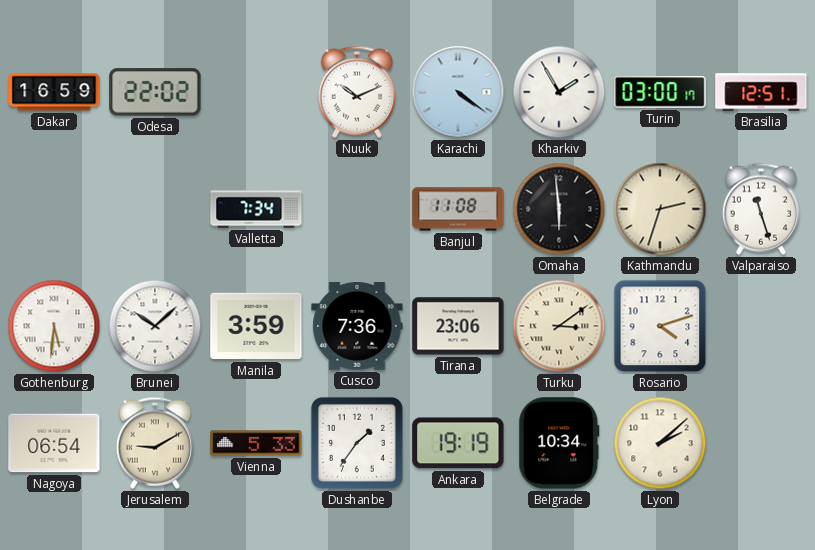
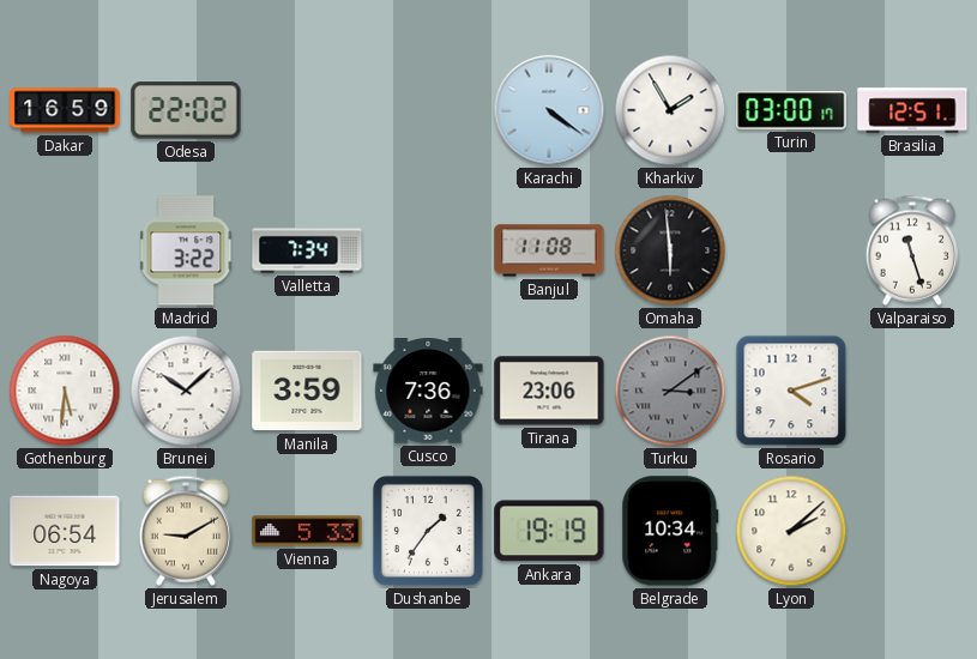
Nuuk: 10:11 -> none (356, 92)
Madrid: none -> 3:22 (186, 250)
Kathmandu: 2:33 -> none (660, 209)
Turku dial: cream -> grey (670, 391)
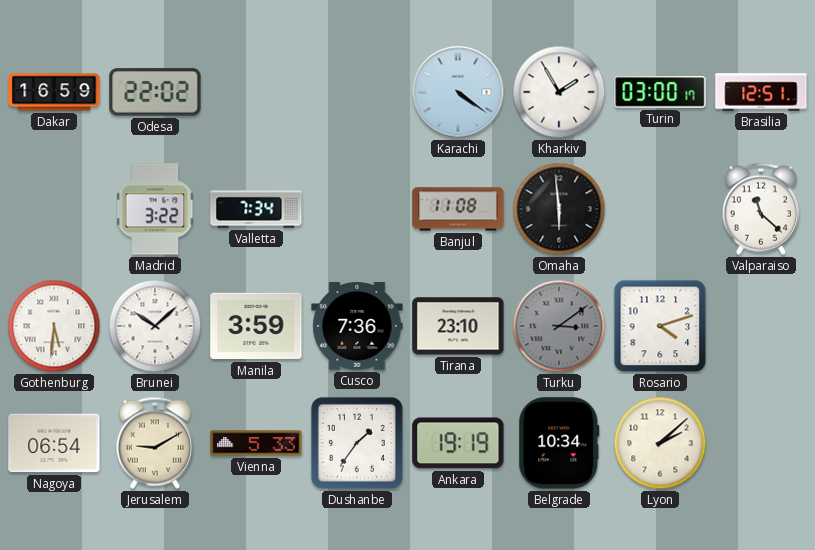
Valparaiso: 11:27 -> 11:22 (760, 209)
Tirana: 23:06 -> 23:10 (458, 326)
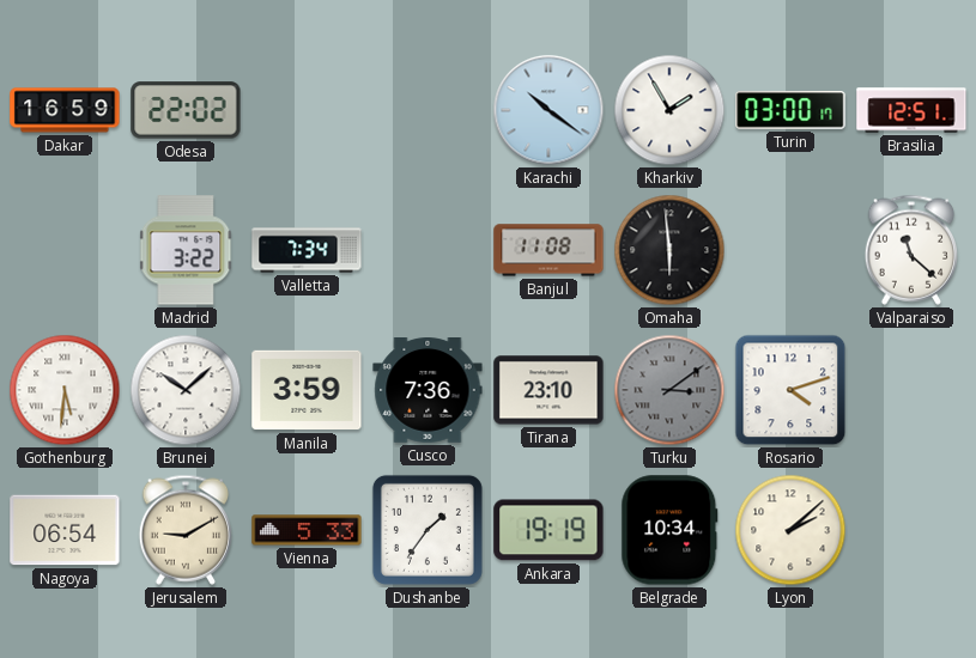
Karachi: 4:21 -> 10:21 (548, 110)
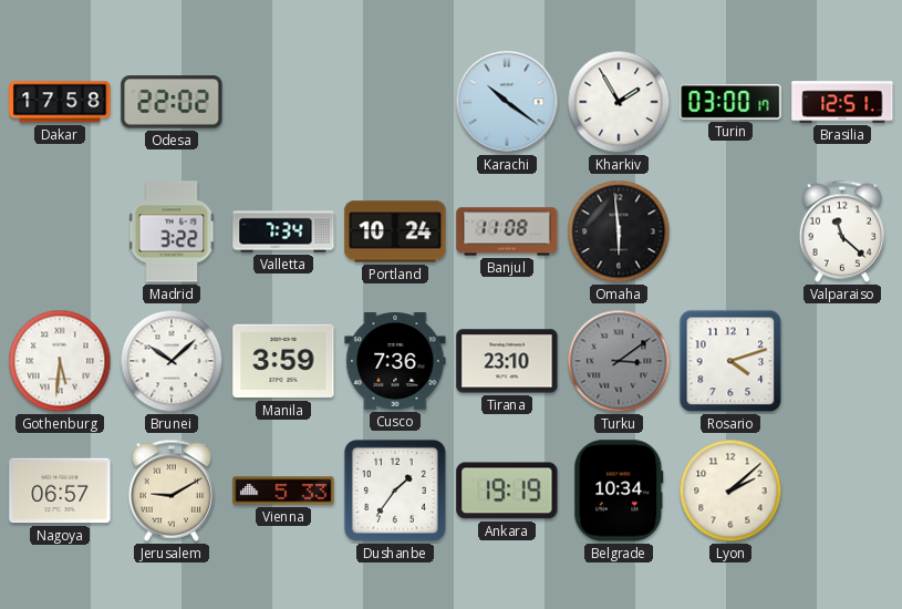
Dakar: 16:59 -> 17:58 (60, 102)
Portland: none -> 10:24 (395, 231)
Nagoya: 06:54 -> 06:57 (60, 491)
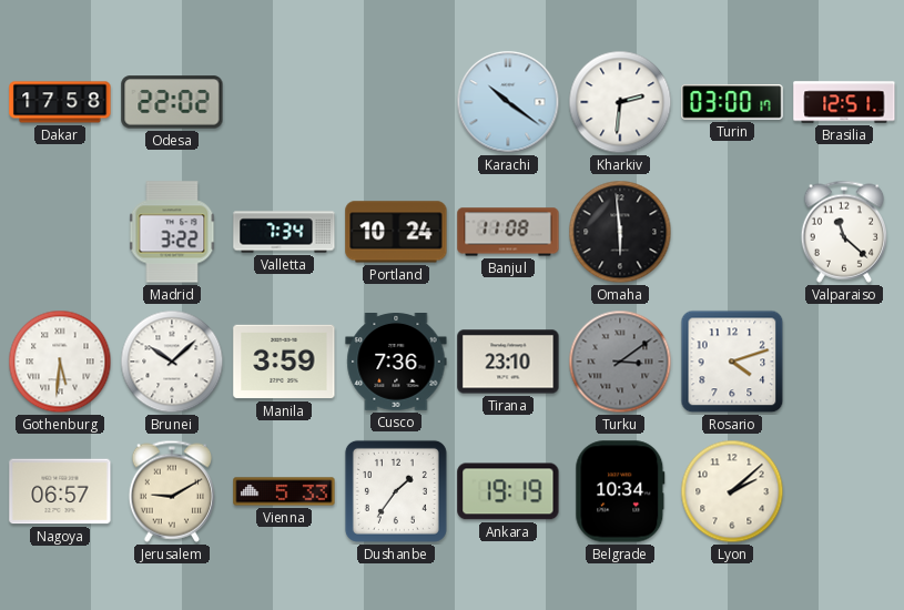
Kharkiv: 1:55 -> 2:31 (620, 102)
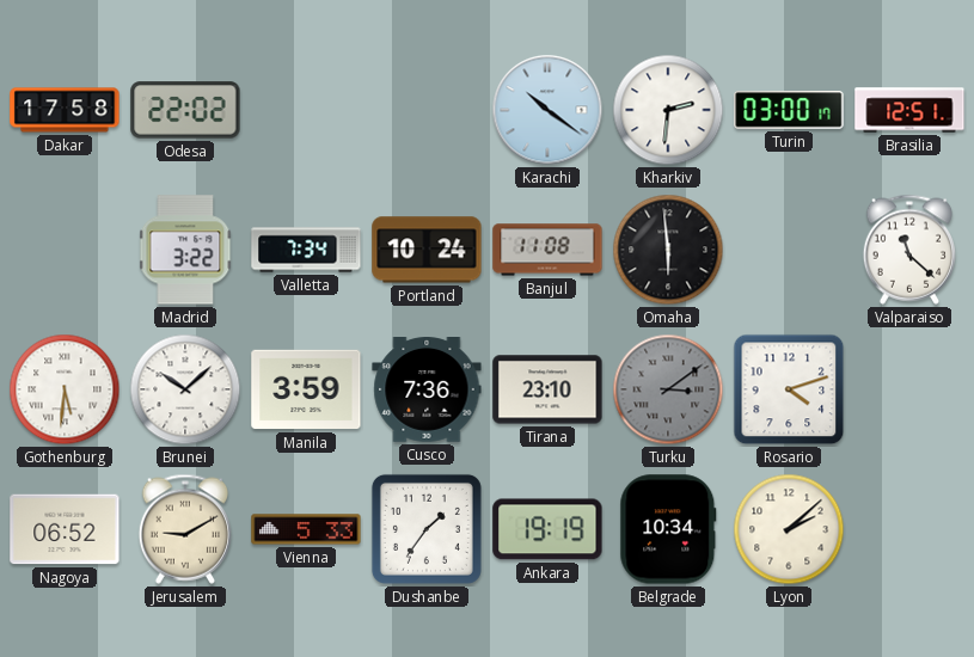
Nagoya: 06:57 -> 06:52 (65, 529)
